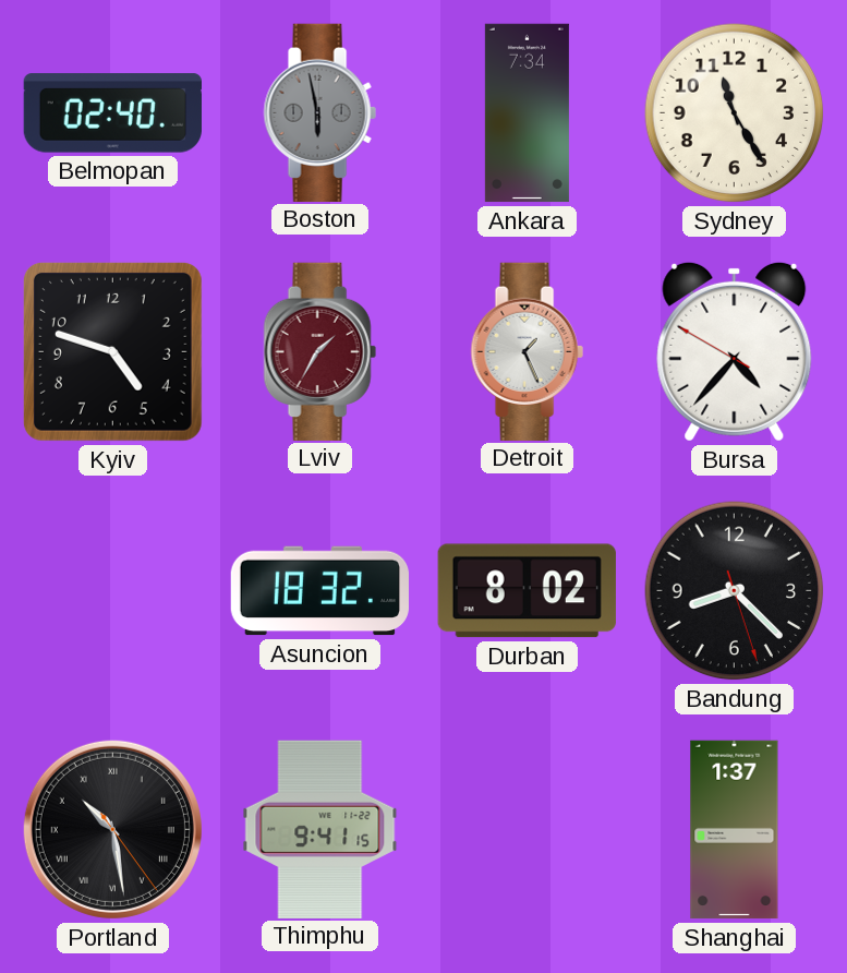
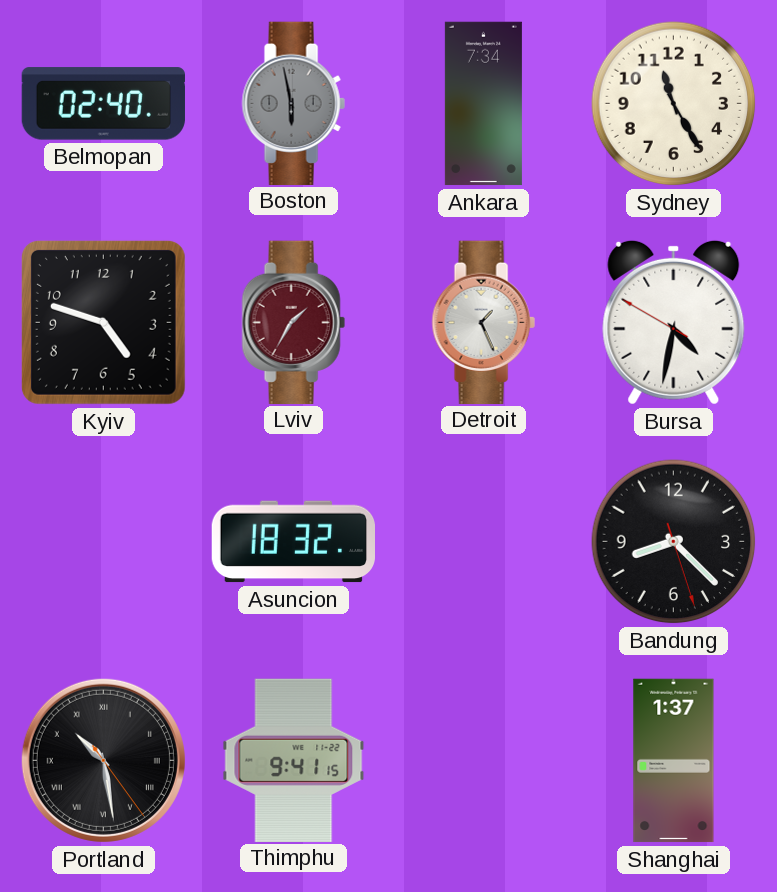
Bursa: 4:36 -> 4:31 (674, 322)
Durban: 8:02 -> none (527, 591)
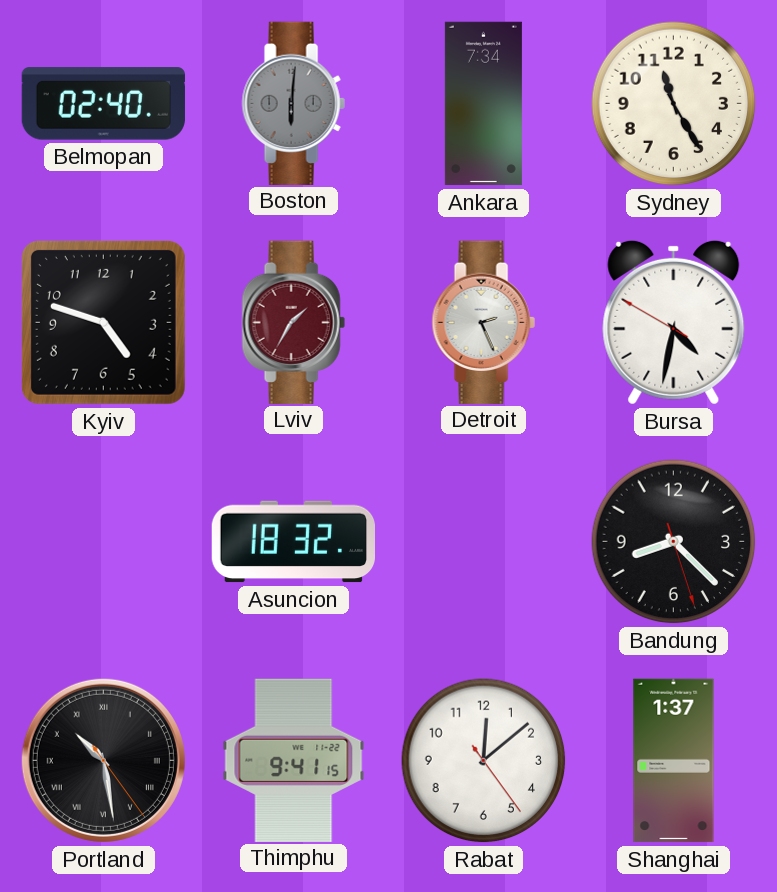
Boston: 5:58 -> 6:01 (293, 103)
Detroit: 1:26 -> 2:26 (483, 322)
Rabat: none -> 12:08 (484, 761)
